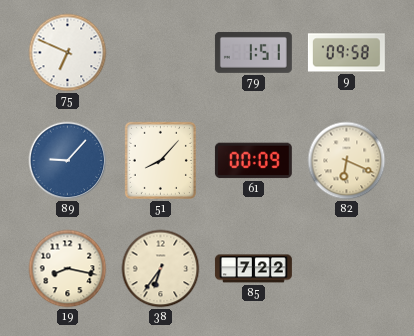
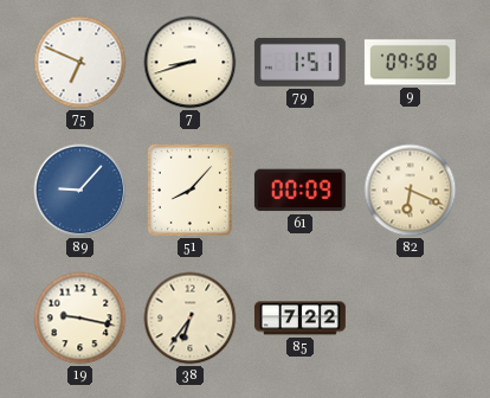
7: none -> 8:42 (191, 63)
19: 8:17 -> 9:17 (80, 319)
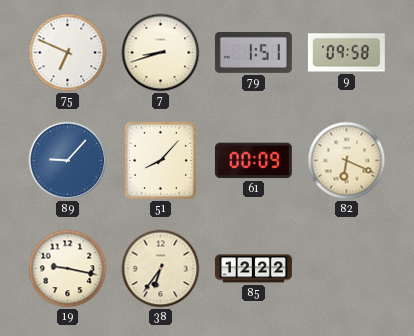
85: 7:22 -> 12:22 (253, 269)
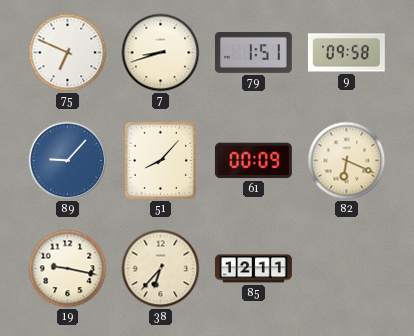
38: 6:36 -> 6:37 (161, 269)
85: 12:22 -> 12:11 (253, 269)
